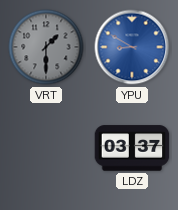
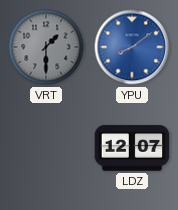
YPU: 8:50 -> 8:09 (132, 47)
LDZ: 03:37 -> 12:07 (132, 148)
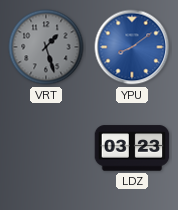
VRT: 1:30 -> 1:27 (46, 47)
LDZ: 12:07 -> 03:23 (132, 148)
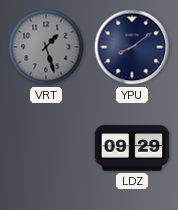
YPU dial: blue -> navy (132, 47)
LDZ: 03:23 -> 09:29 (132, 148)
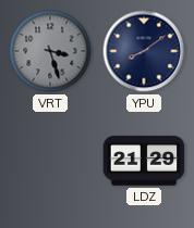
VRT: 1:27 -> 3:27 (50, 51)
LDZ: 09:29 -> 21:29 (144, 161)
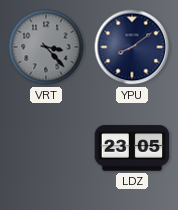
VRT: 3:27 -> 3:23 (46, 47)
LDZ: 21:29 -> 23:05 (132, 148)
